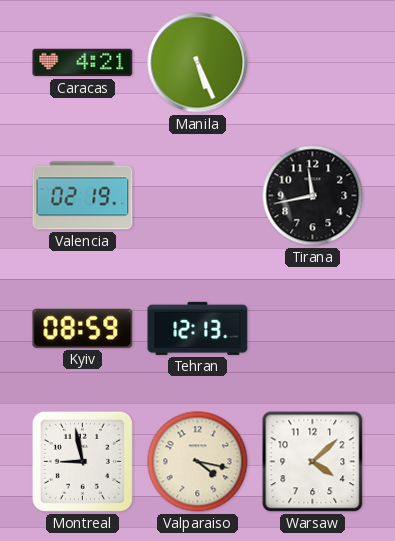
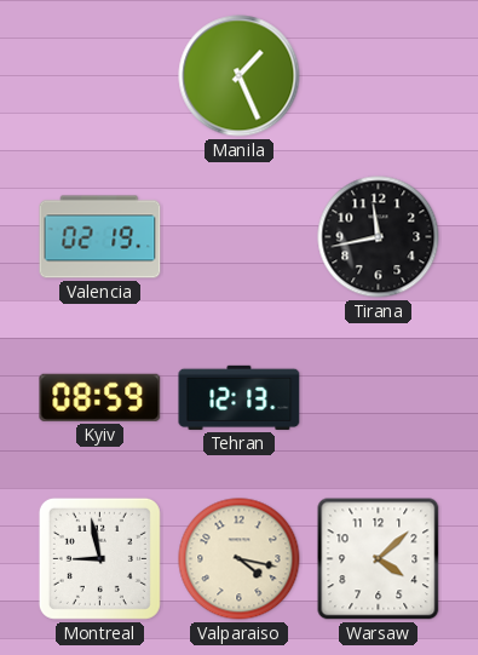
Caracas: 4:21 -> none (83, 63)
Manila: 5:26 -> 1:26 (240, 76)
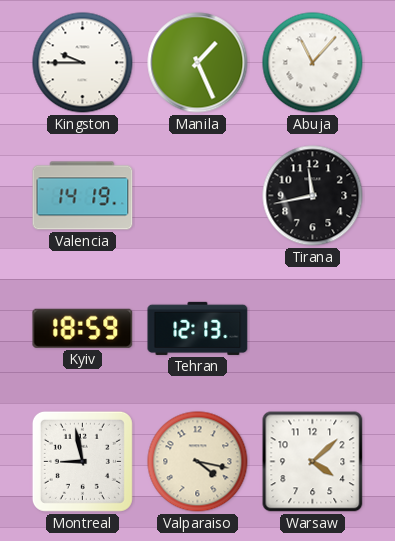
Kingston: none -> 9:45 (83, 63)
Abuja: none -> 11:07 (313, 63)
Valencia: 02:19 -> 14:19 (83, 196)
Kyiv: 08:59 -> 18:59 (83, 328)
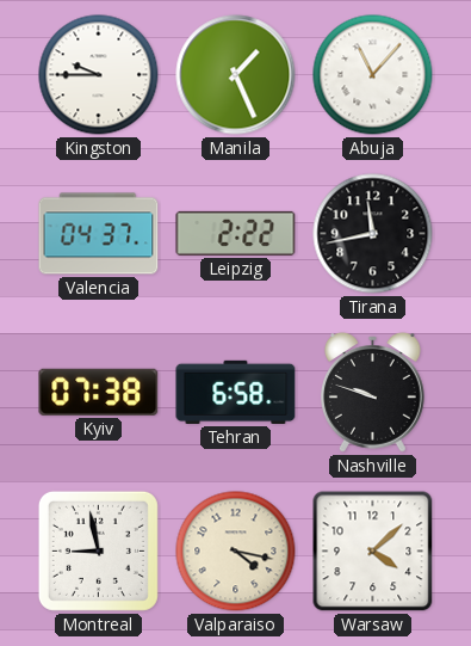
Valencia: 14:19 -> 04:37 (99, 234)
Leipzig: none -> 2:22 (236, 233)
Kyiv: 18:59 -> 07:38 (99, 392)
Tehran: 12:13 -> 6:58 (236, 392)
Nashville: none -> 9:48 (373, 393)
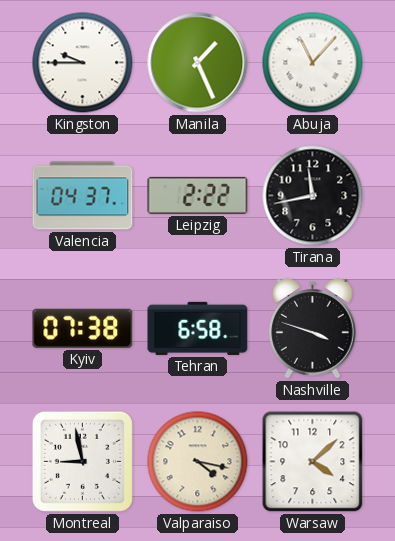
Nashville: 9:48 -> 3:48 (313, 329)
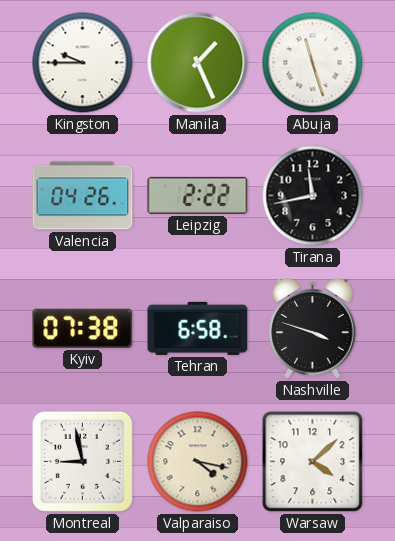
Abuja: 11:07 -> 11:27 (313, 63)
Valencia: 04:37 -> 04:26 (83, 196)
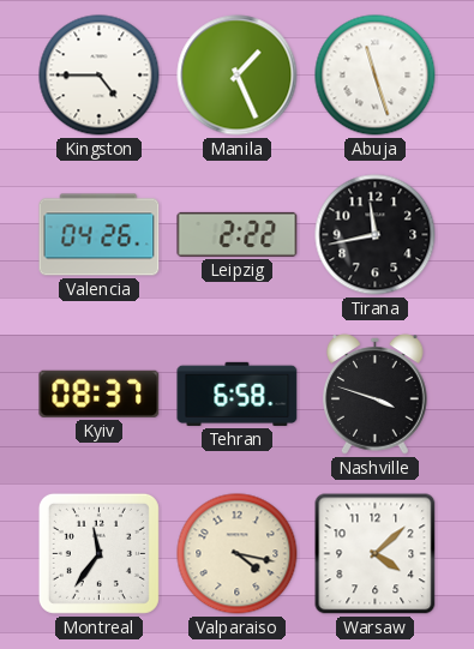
Kingston: 9:45 -> 4:45 (100, 76)
Kyiv: 07:38 -> 08:37 (100, 393)
Montreal: 8:58 -> 11:36 (98, 553)
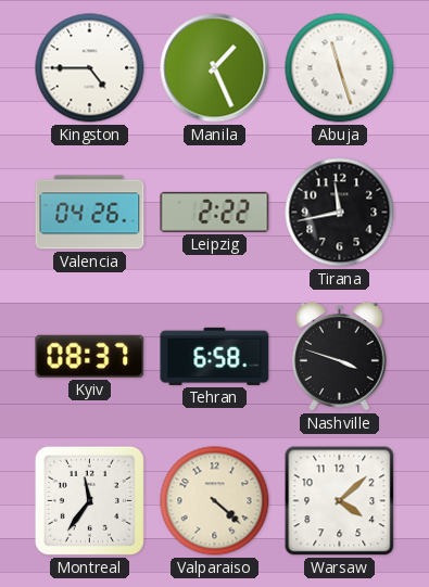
Valparaiso: 4:17 -> 4:22 (215, 501)
